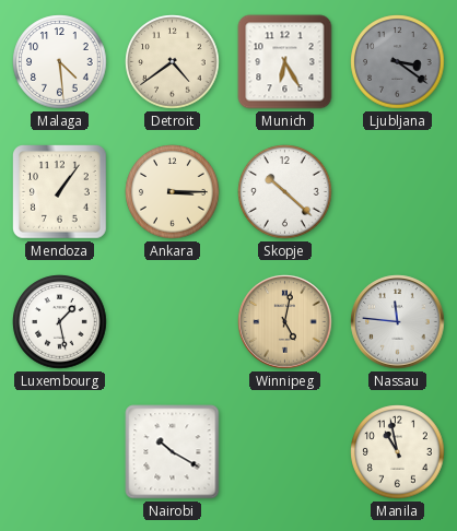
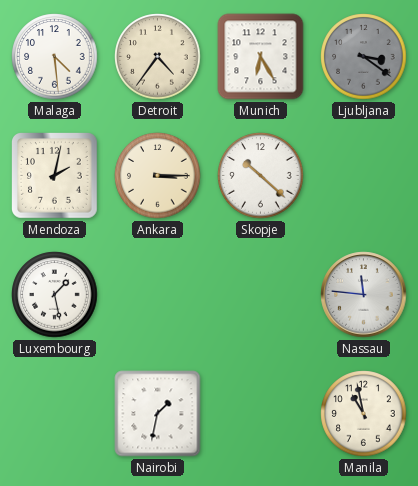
Detroit: 4:39 -> 4:36 (158, 57)
Mendoza: 1:06 -> 2:02 (55, 176)
Winnipeg: 5:02 -> none (285, 322)
Nairobi: 10:20 -> 1:32 (158, 414)
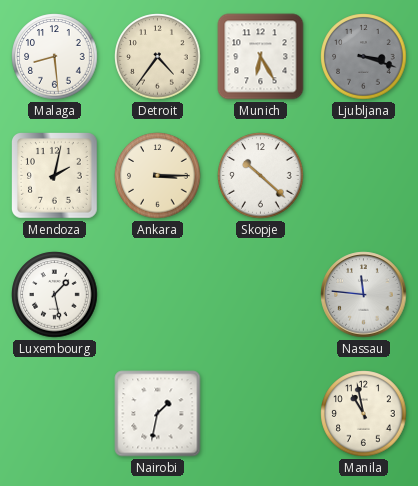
Malaga: 4:29 -> 8:29 (55, 57)
Ljubljana: 3:21 -> 3:18 (364, 57)
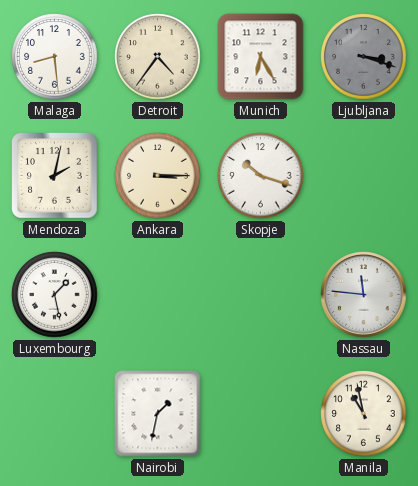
Skopje: 10:22 -> 10:18 (261, 176)
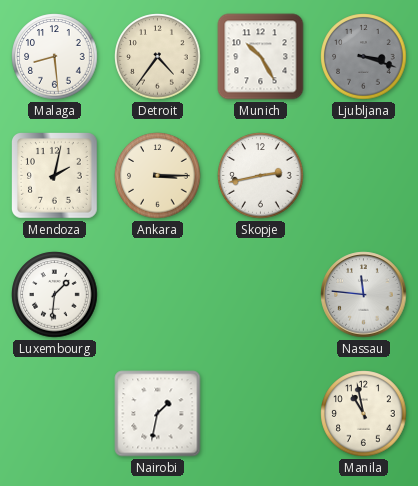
Munich: 6:25 -> 10:25 (261, 57)
Skopje: 10:18 -> 2:43 (261, 176)
Luxembourg: 1:28 -> 1:31 (55, 295)
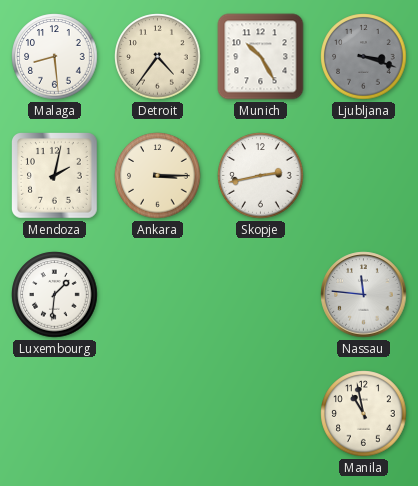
Nairobi: 1:32 -> none (158, 414)
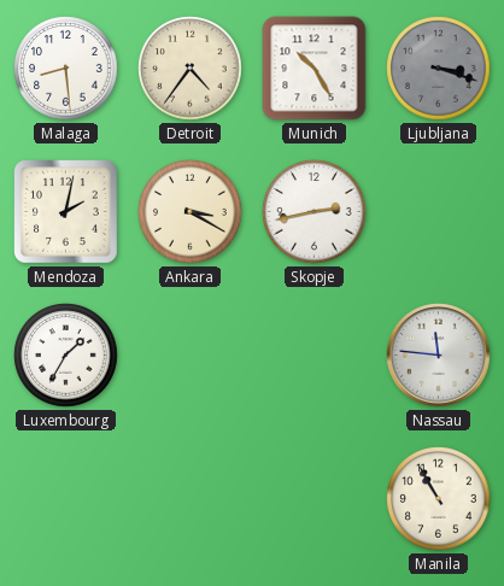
Ankara: 3:15 -> 3:20 (191, 212)
Luxembourg: 1:31 -> 1:35 (66, 356)
Manila: 10:58 -> 10:55 (439, 499)
